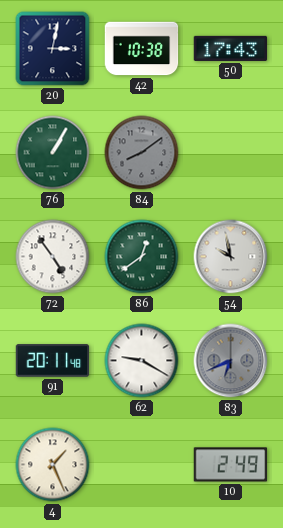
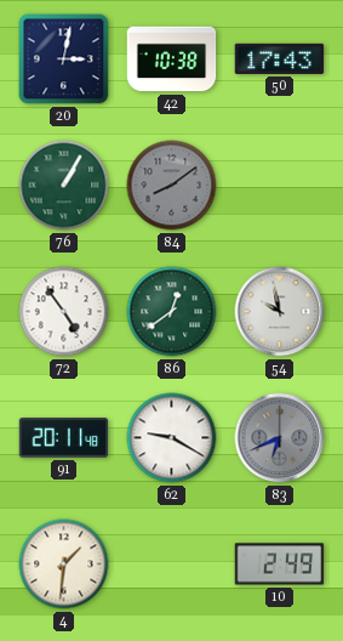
4: 1:26 -> 1:31 (64, 565)
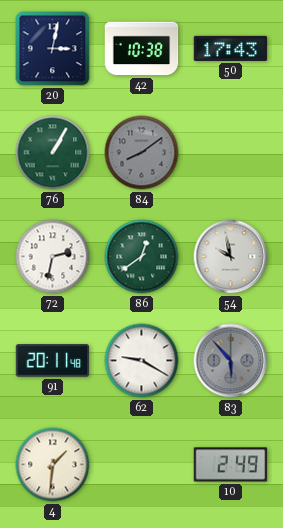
72: 4:54 -> 2:32 (53, 257)
83: 6:41 -> 5:53 (231, 361)
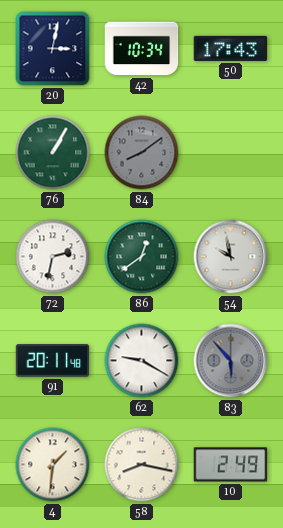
42: 10:38 -> 10:34 (142, 49)
58: none -> 8:17 (142, 465)
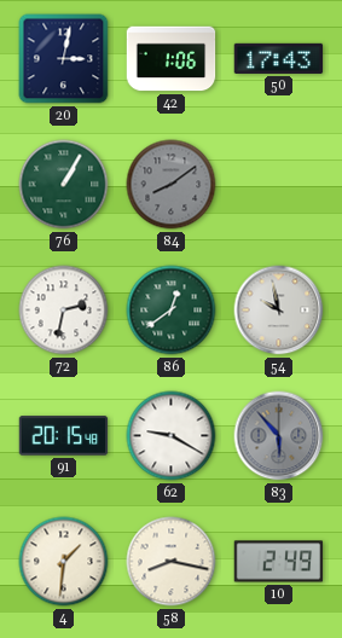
42: 10:34 -> 1:06 (172, 59)
91: 20:11 -> 20:15 (64, 436)
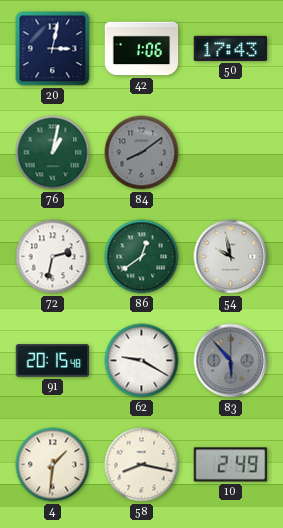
76: 1:05 -> 1:02 (53, 153)
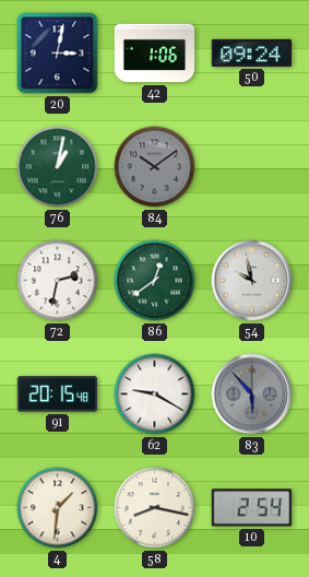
50: 17:43 -> 09:24 (252, 52)
84: 8:09 -> 10:09 (155, 167)
10: 2:49 -> 2:54 (252, 508)
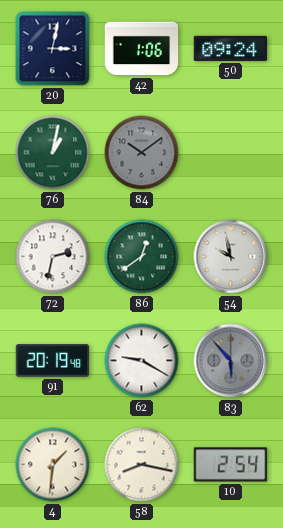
91: 20:15 -> 20:19 (53, 361)
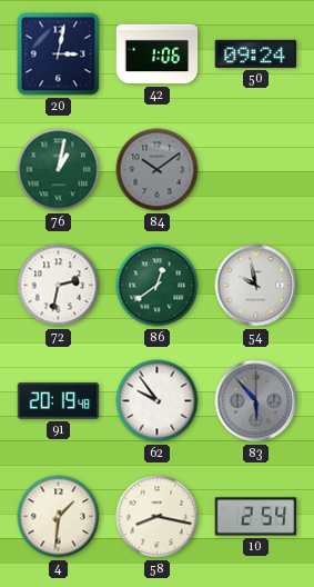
62: 9:20 -> 9:54 (158, 401)
